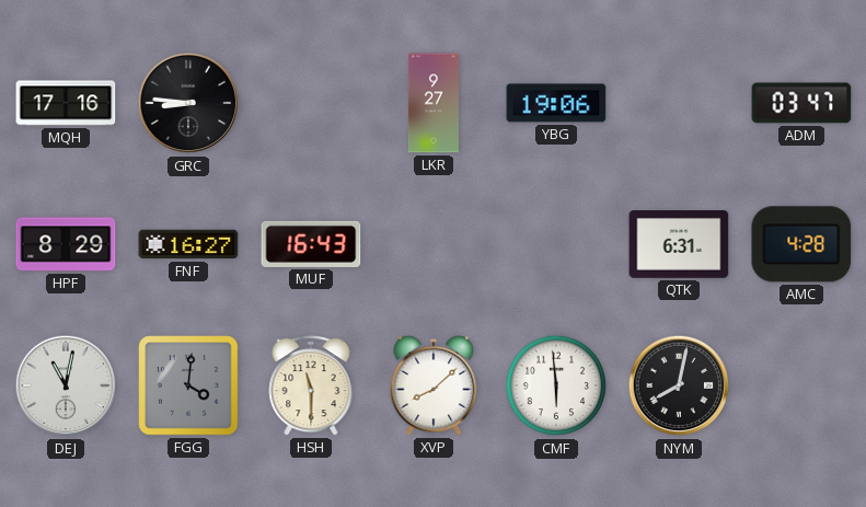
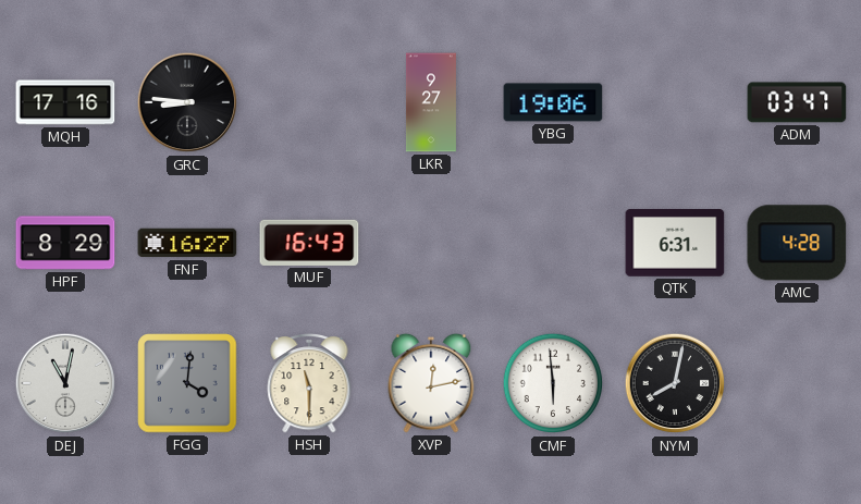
XVP: 8:08 -> 12:13 (431, 383)
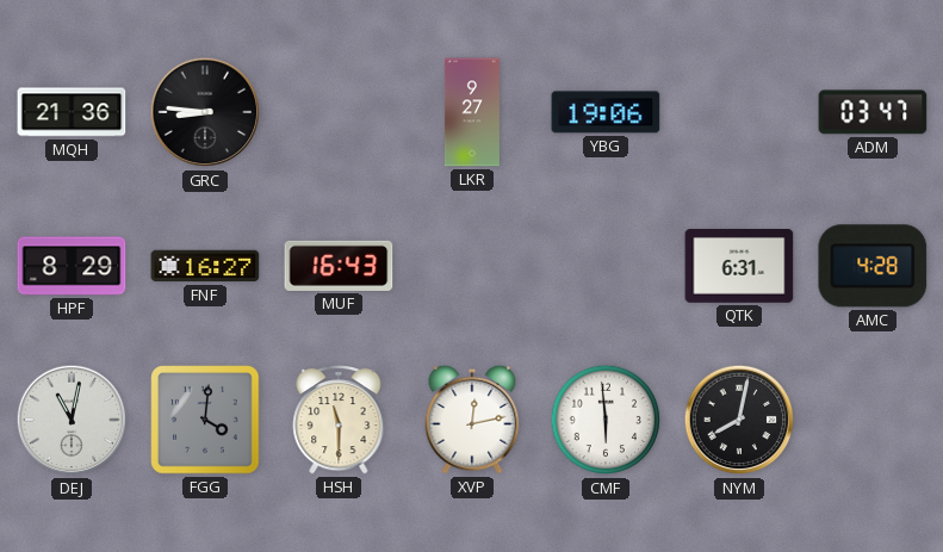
MQH: 17:16 -> 21:36 (72, 112)
